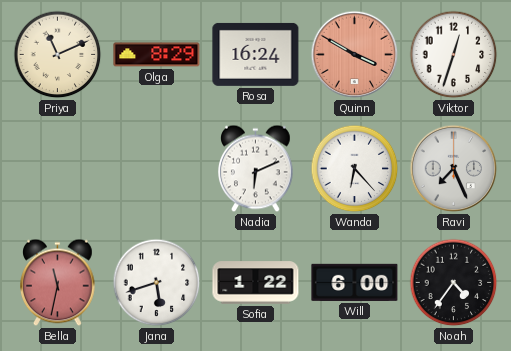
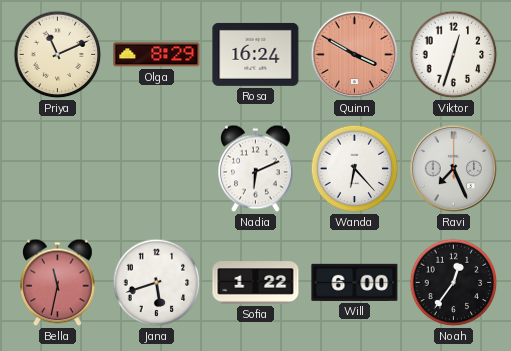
Noah: 4:36 -> 12:36 (454, 283)
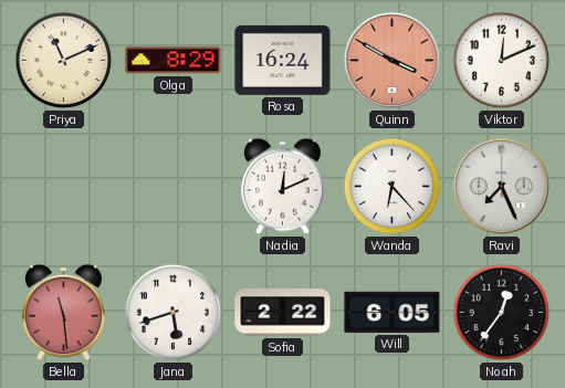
Viktor: 12:33 -> 12:11 (502, 61)
Nadia: 6:11 -> 12:11 (283, 187)
Bella: 11:32 -> 11:29 (64, 313)
Sofia: 1:22 -> 2:22 (283, 313)
Will: 6:00 -> 6:05 (393, 312)
